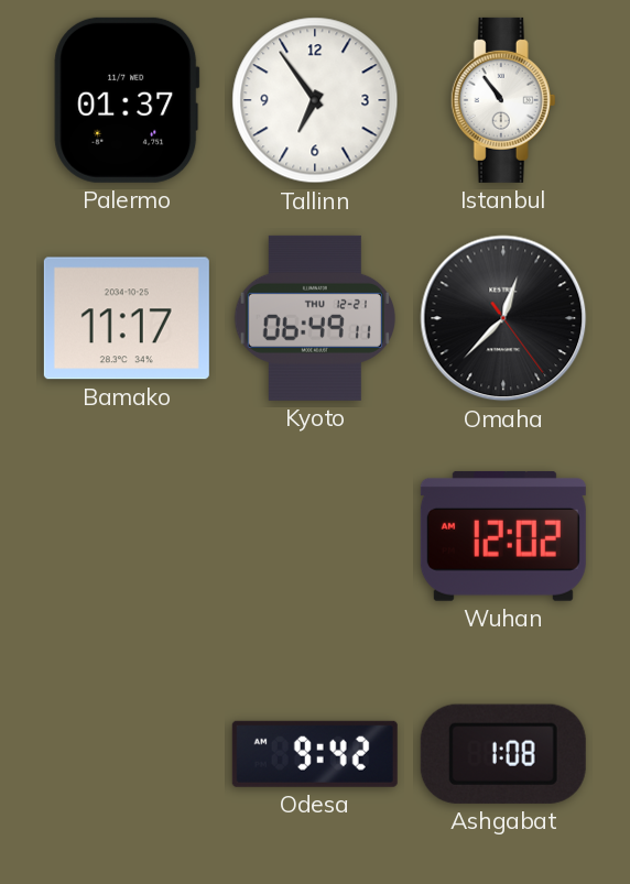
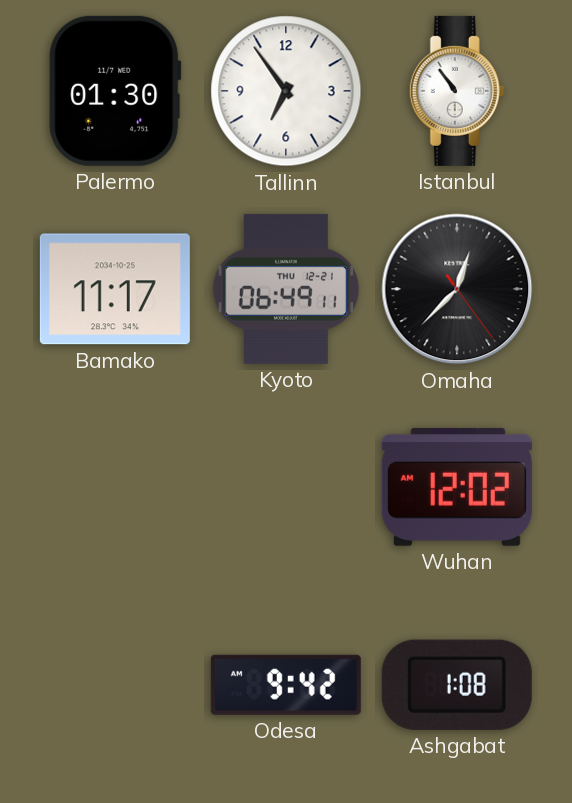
Palermo: 01:37 -> 01:30 (115, 91)
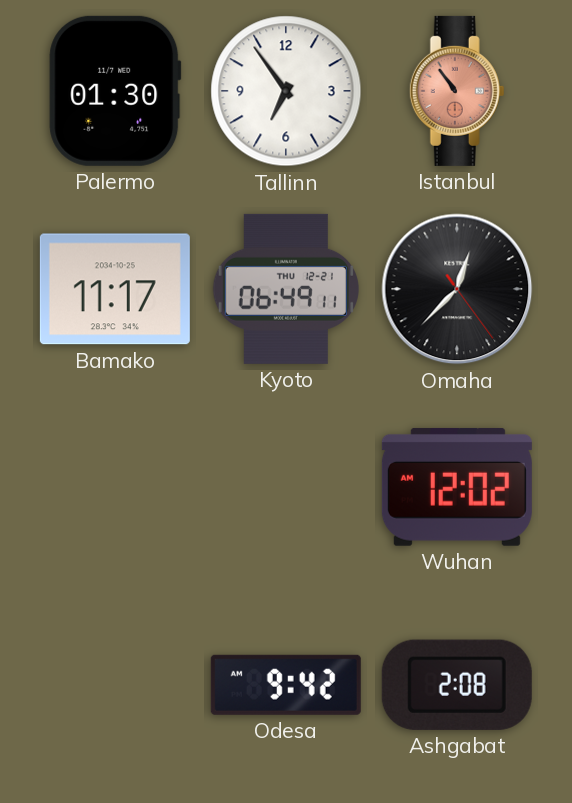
Istanbul dial: white -> salmon (457, 91)
Ashgabat: 1:08 -> 2:08 (457, 685)
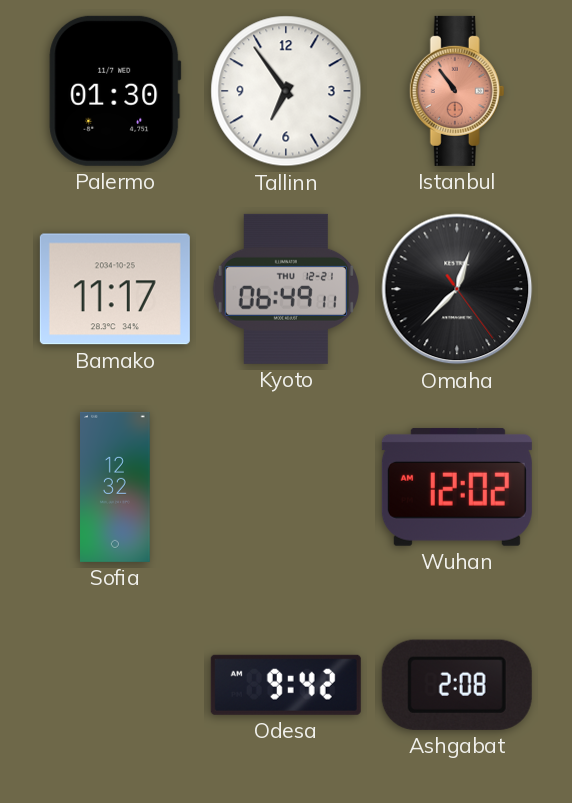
Sofia: none -> 12:32 (116, 487)
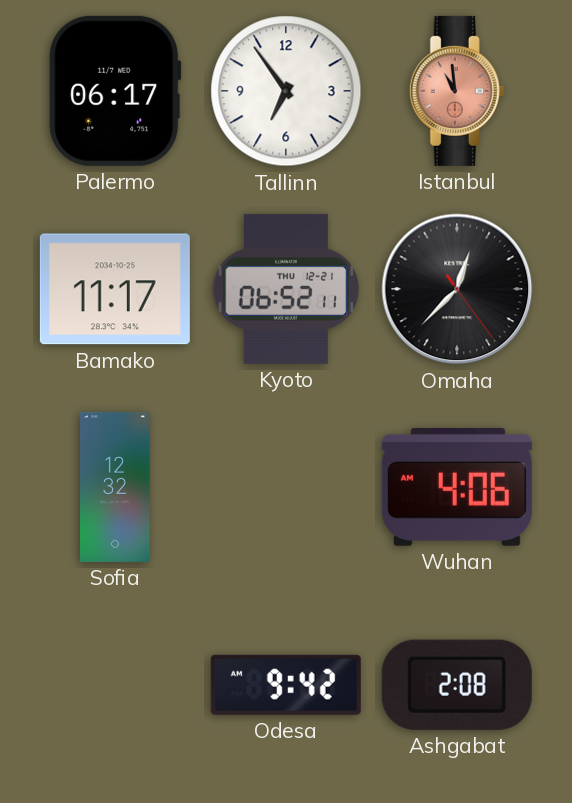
Palermo: 01:30 -> 06:17 (115, 91)
Istanbul: 10:54 -> 10:59 (457, 91)
Kyoto: 06:49 -> 06:52 (286, 289)
Wuhan: 12:02 -> 4:06 (457, 487)
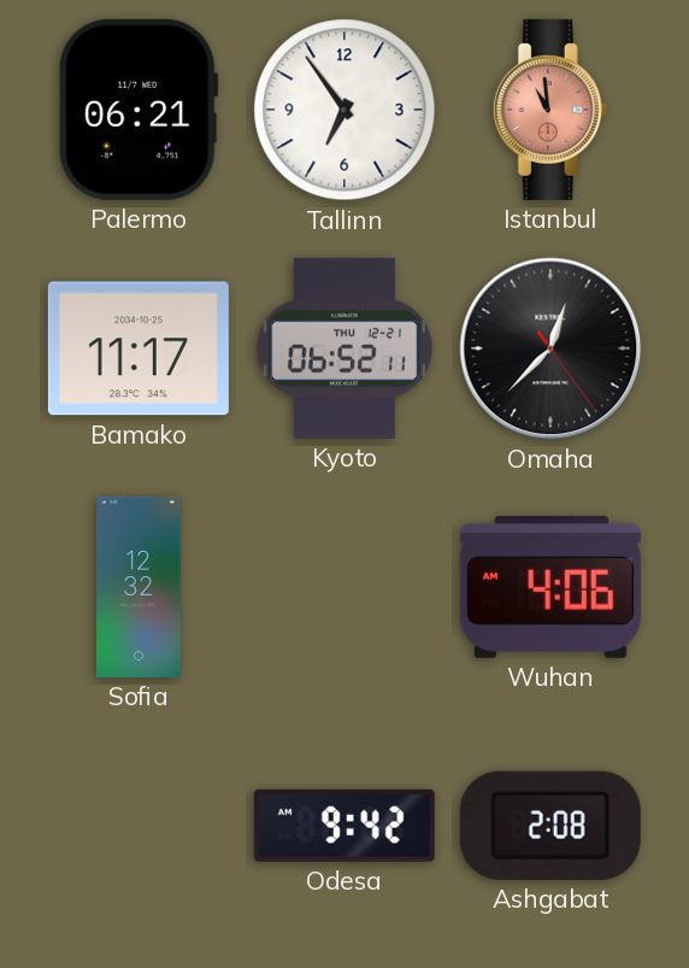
Palermo: 06:17 -> 06:21 (139, 110)
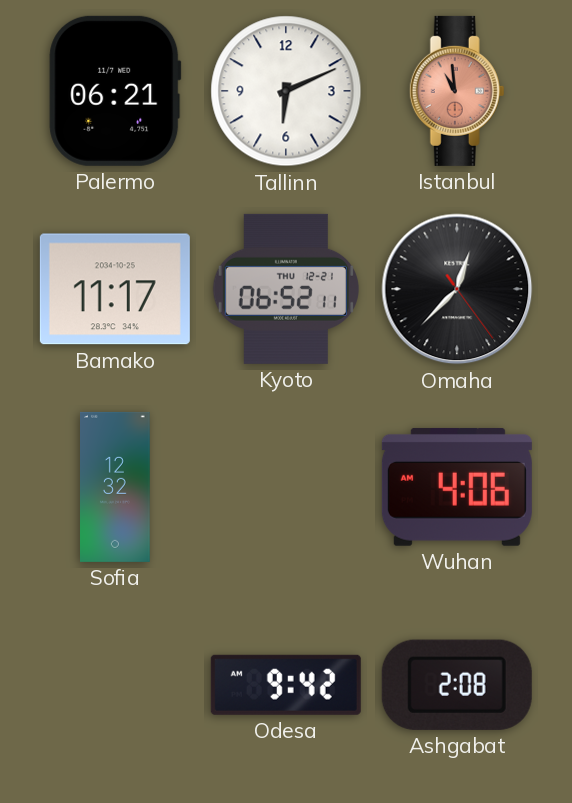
Tallinn: 6:54 -> 6:11 (286, 91)
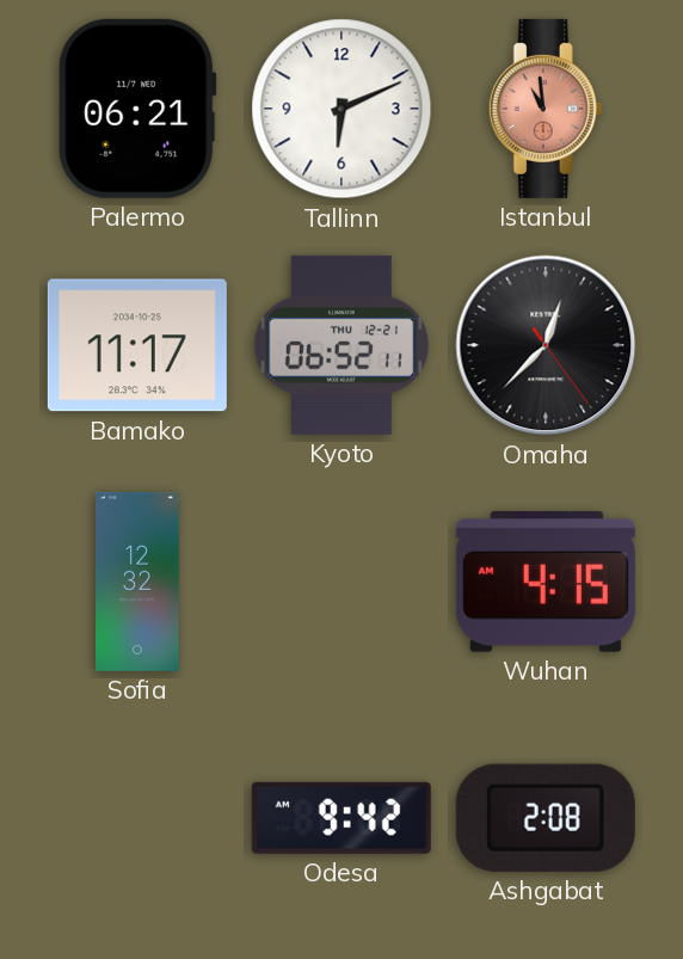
Wuhan: 4:06 -> 4:15 (546, 582)
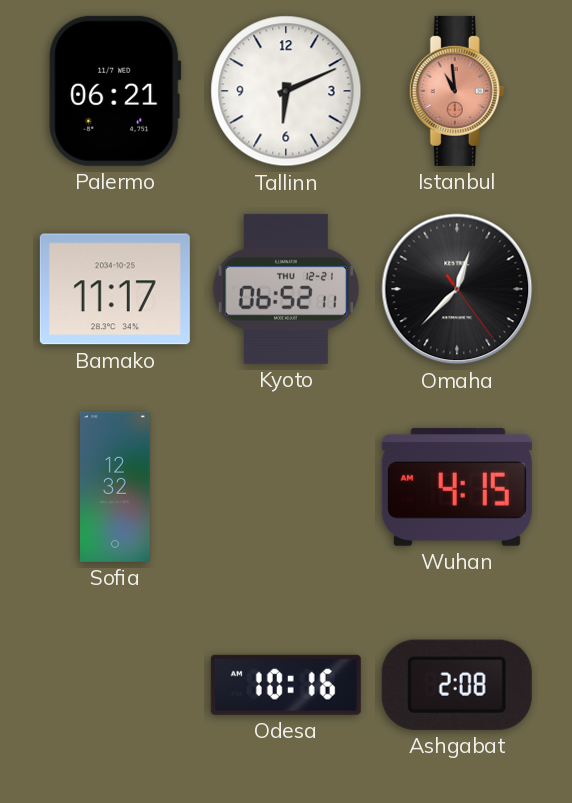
Odesa: 9:42 -> 10:16 (286, 685)
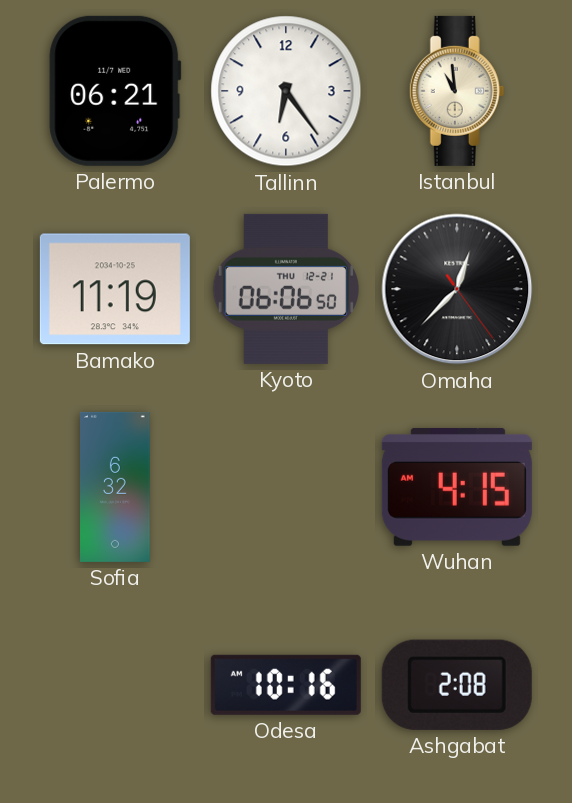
Tallinn: 6:11 -> 6:24 (286, 91)
Istanbul dial: salmon -> cream (457, 91)
Bamako: 11:17 -> 11:19 (115, 289)
Kyoto: 06:52 -> 06:06 (286, 289)
Sofia: 12:32 -> 6:32 (116, 487)
